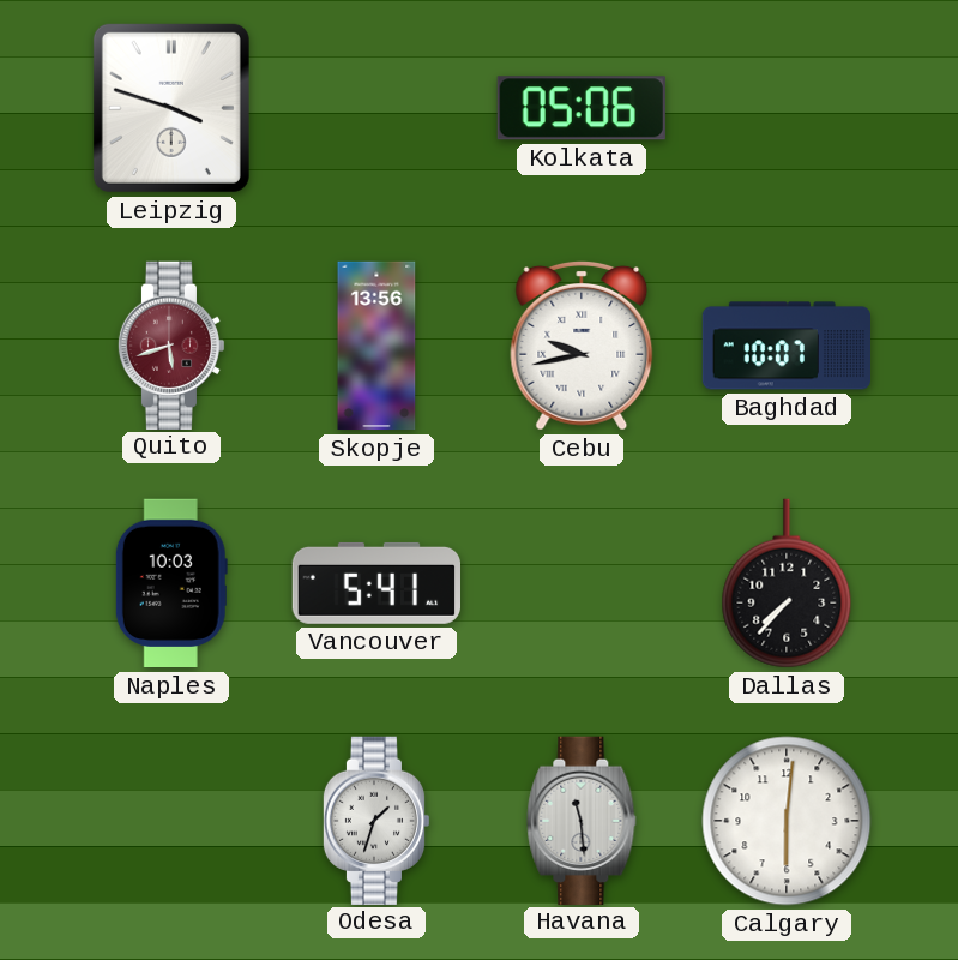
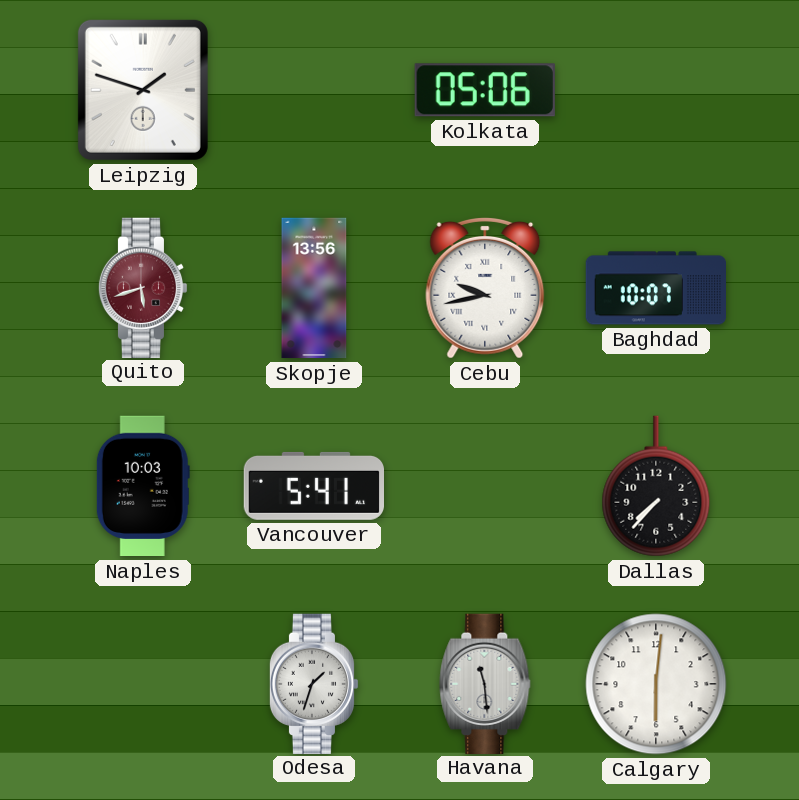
Leipzig: 3:48 -> 1:48 (143, 90)
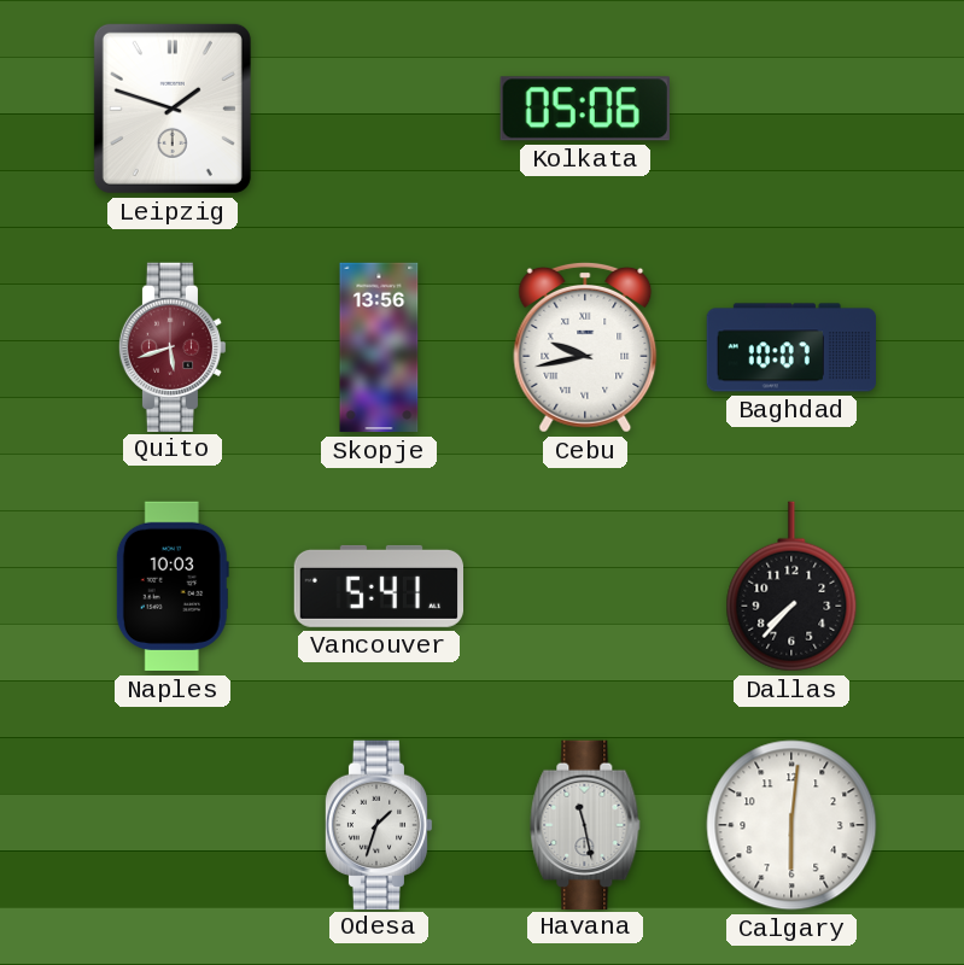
Havana: 11:29 -> 11:28 (585, 824)
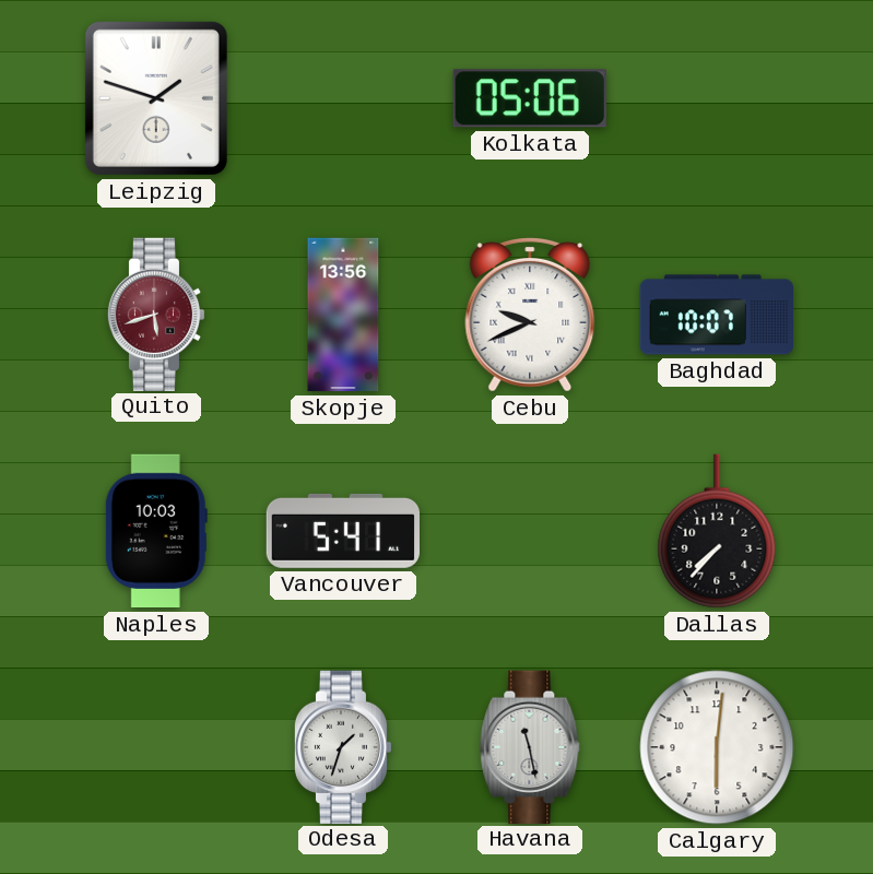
Cebu: 9:43 -> 9:41 (530, 315)
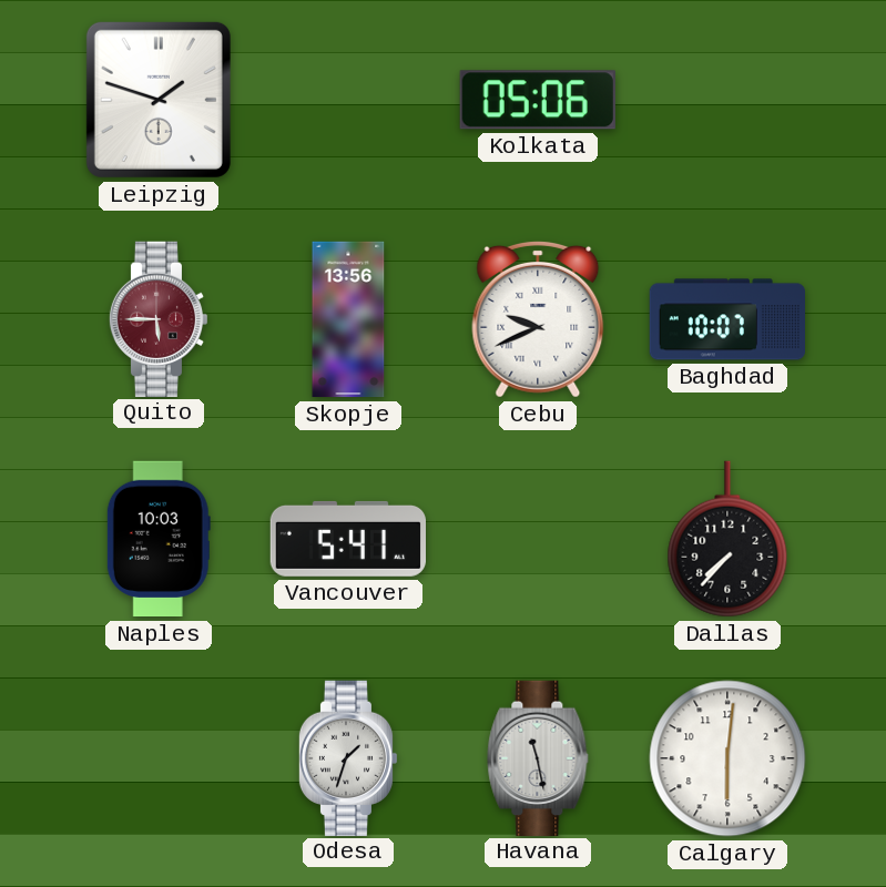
Quito: 5:42 -> 5:45 (159, 318)
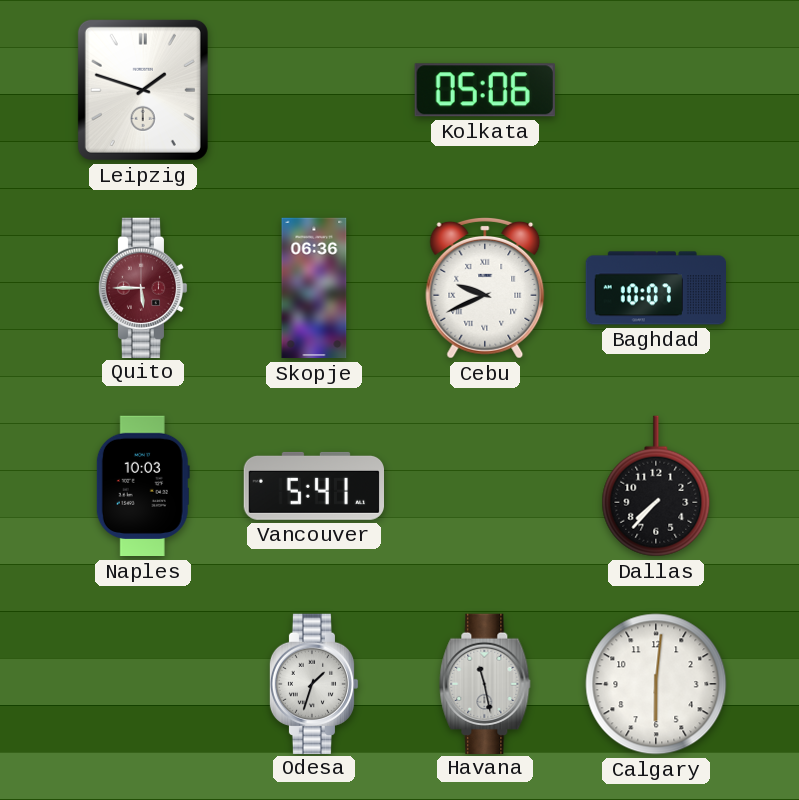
Skopje: 13:56 -> 06:36 (314, 288)
